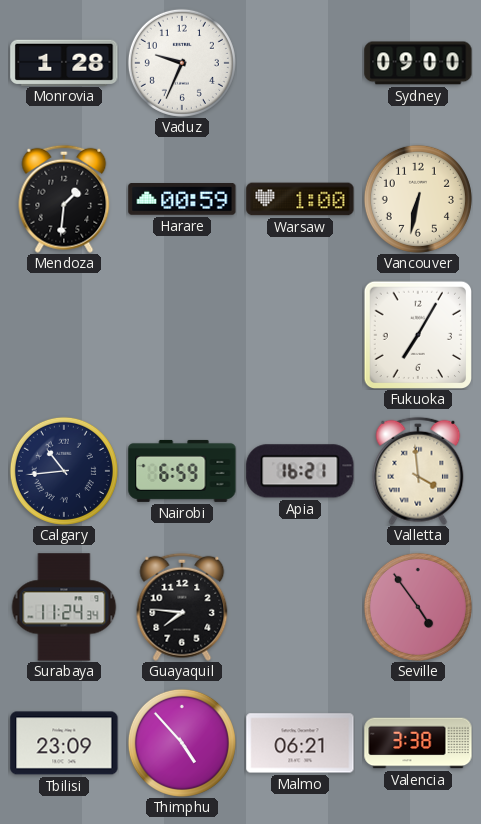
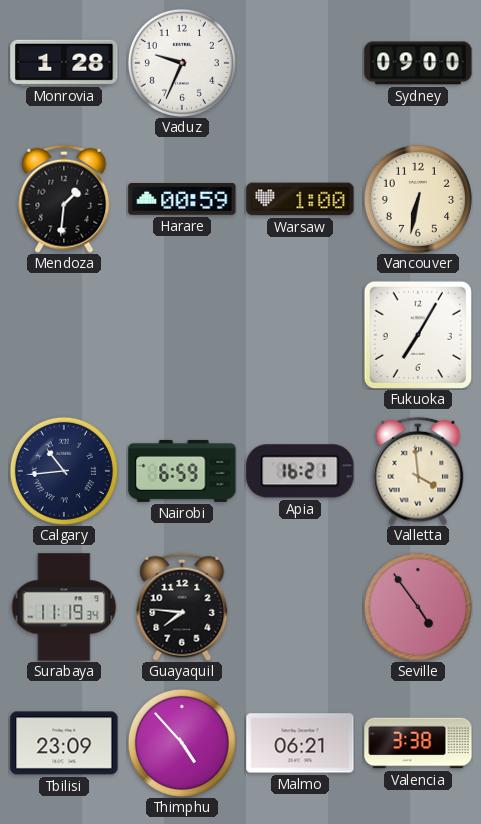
Surabaya: 11:24 -> 11:19 (64, 607)
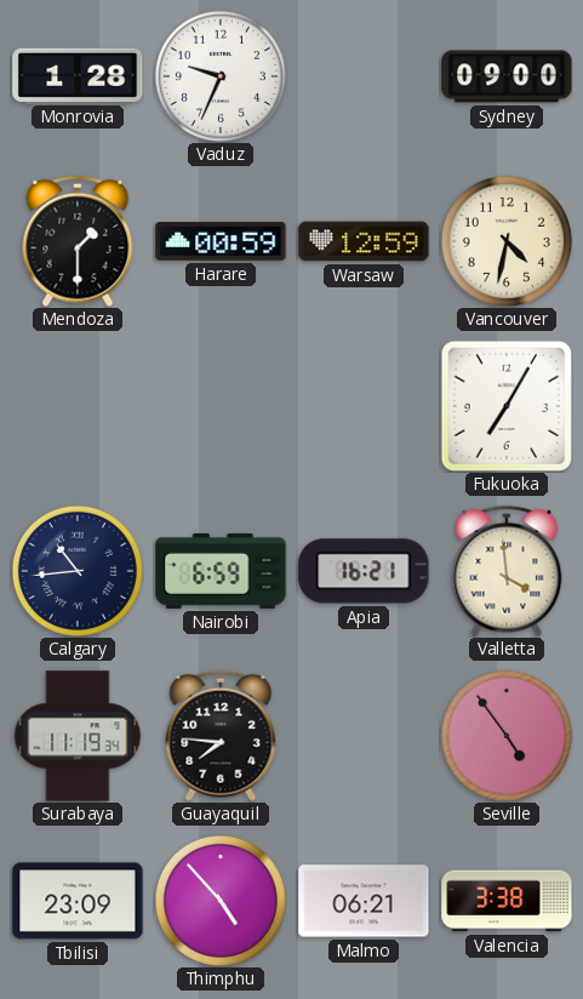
Mendoza: 1:31 -> 1:30 (78, 241)
Warsaw: 1:00 -> 12:59 (364, 241)
Vancouver: 6:32 -> 4:32 (507, 241)
